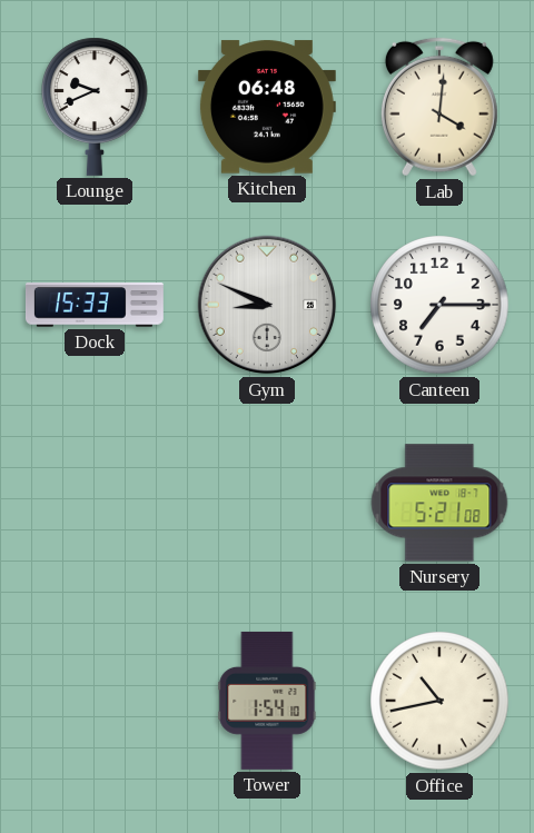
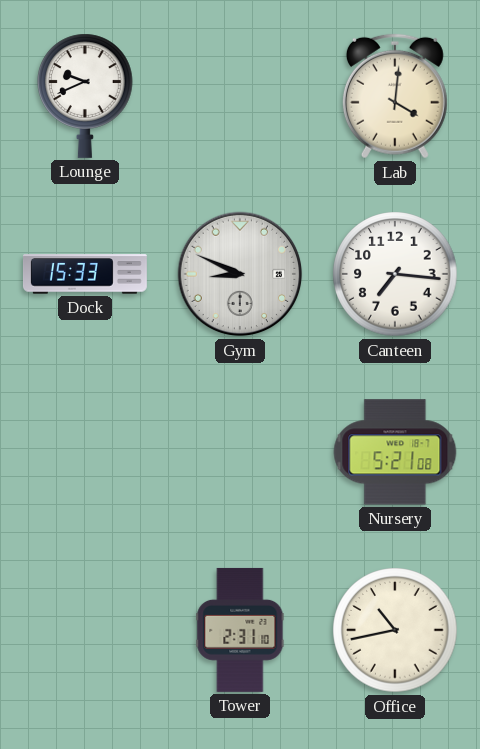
Kitchen: 06:48 -> none (267, 107)
Canteen: 7:15 -> 7:16 (395, 274)
Tower: 1:54 -> 2:31 (240, 630)
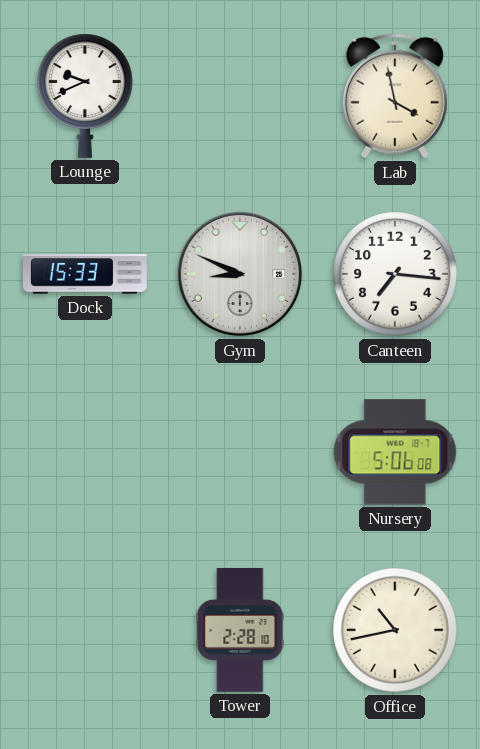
Lab: 4:01 -> 3:58 (395, 96)
Nursery: 5:21 -> 5:06 (395, 452)
Tower: 2:31 -> 2:28 (240, 630)
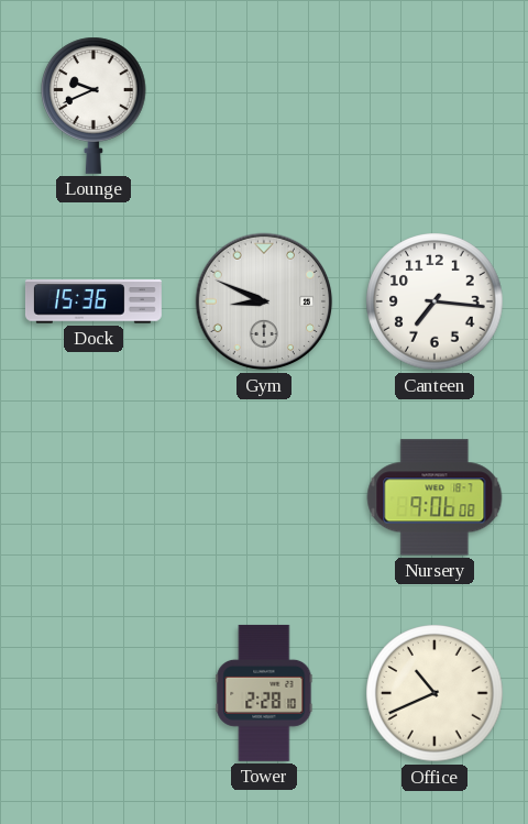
Lab: 3:58 -> none (395, 96)
Dock: 15:33 -> 15:36 (94, 301)
Nursery: 5:06 -> 9:06 (435, 497)
Office: 10:43 -> 10:41 (435, 693)
